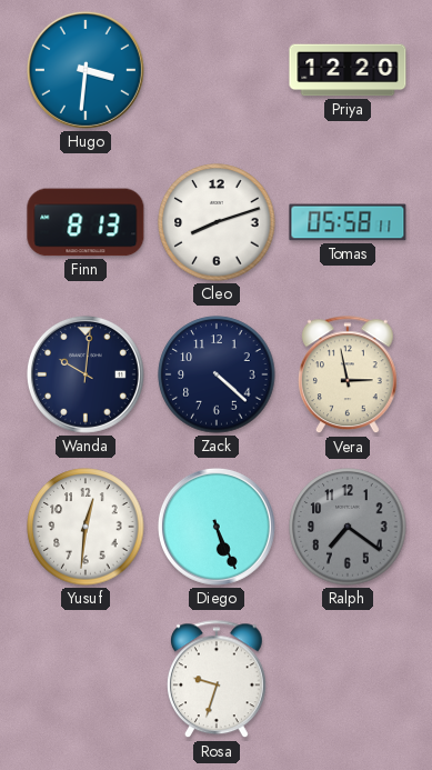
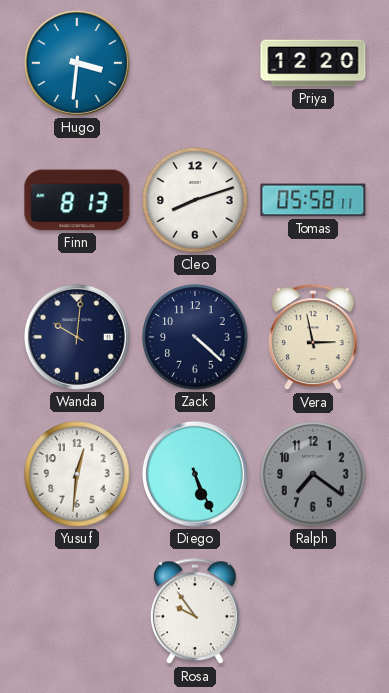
Rosa: 9:33 -> 9:54 (195, 612)
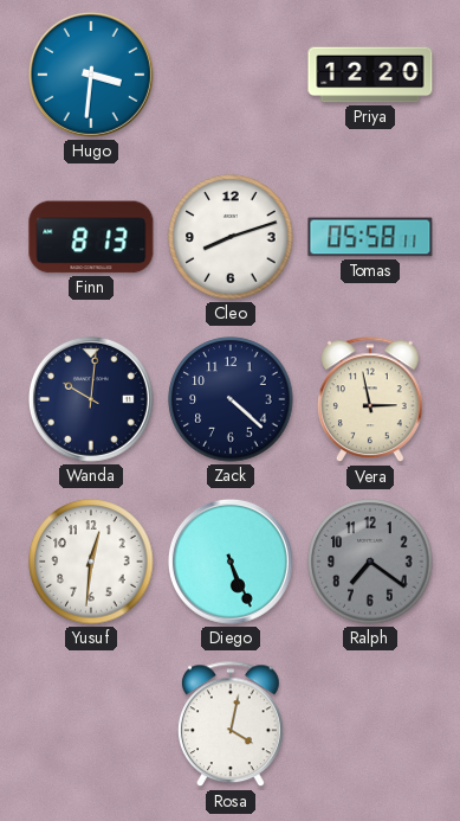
Rosa: 9:54 -> 4:02 (231, 725)
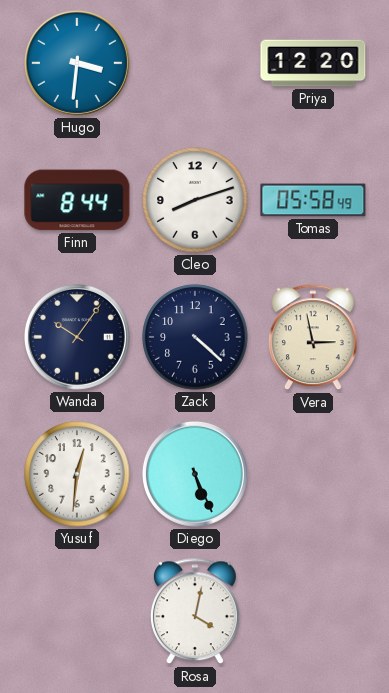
Finn: 8:13 -> 8:44 (77, 200)
Tomas: 05:58:11 -> 05:58:49 (313, 200)
Wanda: 10:01 -> 10:06 (77, 337)
Ralph: 7:21 -> none (370, 562)
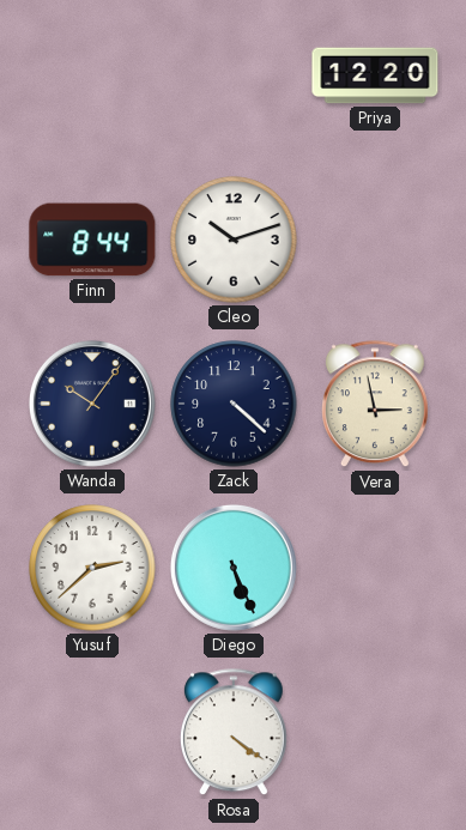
Hugo: 3:31 -> none (77, 63)
Cleo: 8:12 -> 10:12 (234, 240)
Tomas: 05:58 -> none (313, 200)
Yusuf: 12:31 -> 2:38 (92, 568)
Rosa: 4:02 -> 4:21 (234, 733)
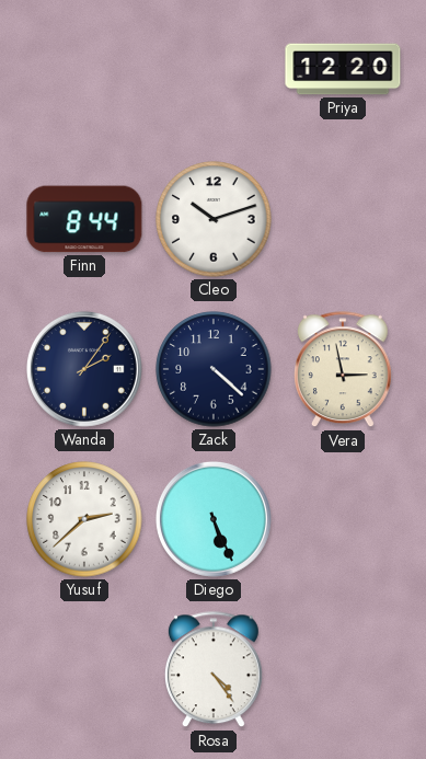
Wanda: 10:06 -> 2:06 (84, 369)
Rosa: 4:21 -> 4:24 (214, 670)
